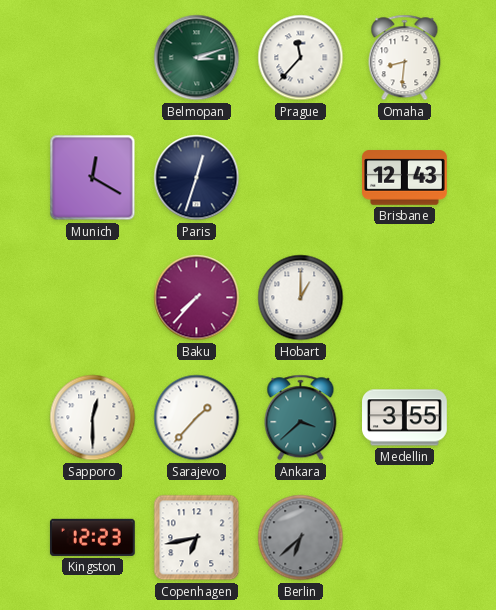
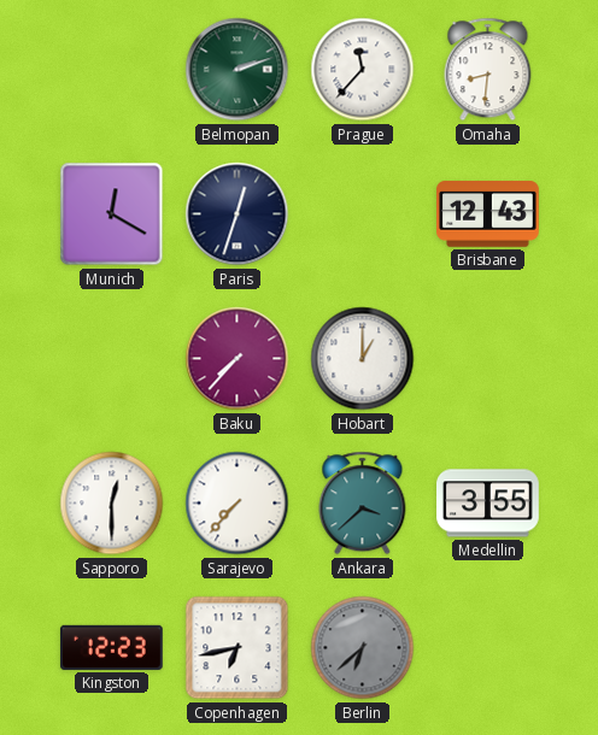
Belmopan: 3:12 -> 2:12 (238, 70)
Sarajevo: 1:37 -> 7:37 (238, 504)
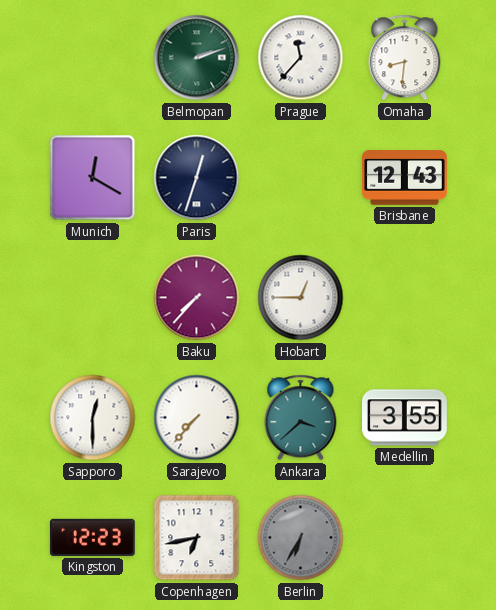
Hobart: 1:00 -> 12:45 (301, 298)
Berlin: 6:38 -> 6:35 (301, 538)
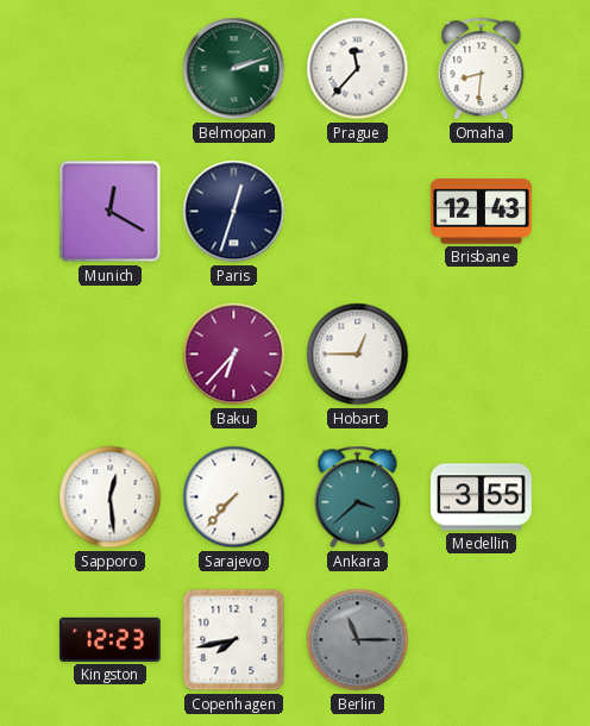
Baku: 7:37 -> 6:37 (234, 355)
Sapporo: 12:30 -> 12:29 (111, 497)
Copenhagen: 6:43 -> 7:43 (234, 640)
Berlin: 6:35 -> 11:15 (358, 640)
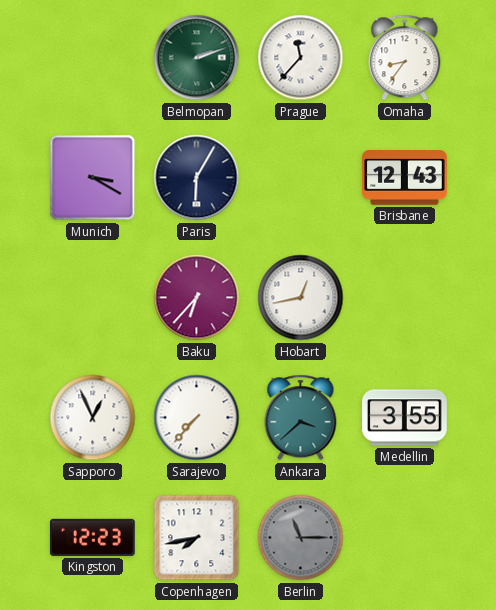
Omaha: 8:31 -> 8:36 (405, 58)
Munich: 12:20 -> 3:20 (93, 178)
Paris: 12:33 -> 6:05 (197, 178)
Hobart: 12:45 -> 12:43 (301, 298)
Sapporo: 12:29 -> 12:56 (93, 418)
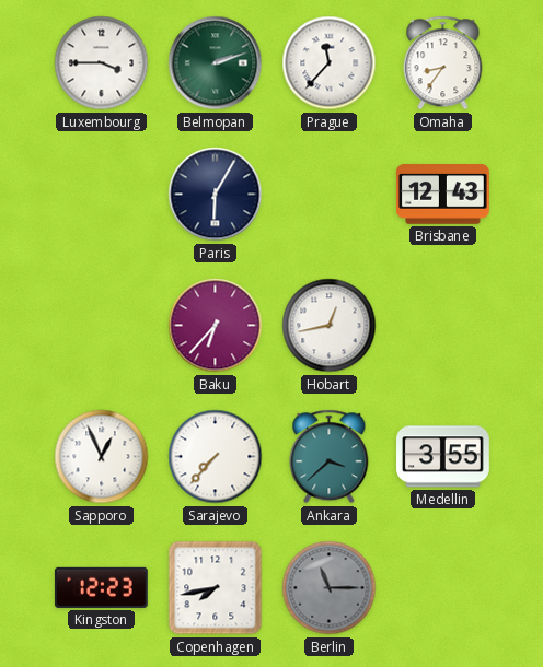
Luxembourg: none -> 3:45 (102, 63)
Munich: 3:20 -> none (93, 178)
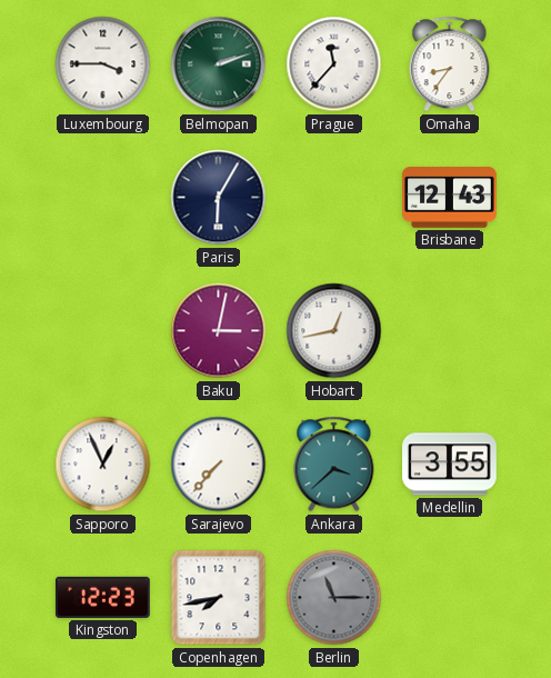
Baku: 6:37 -> 3:02 (219, 331)
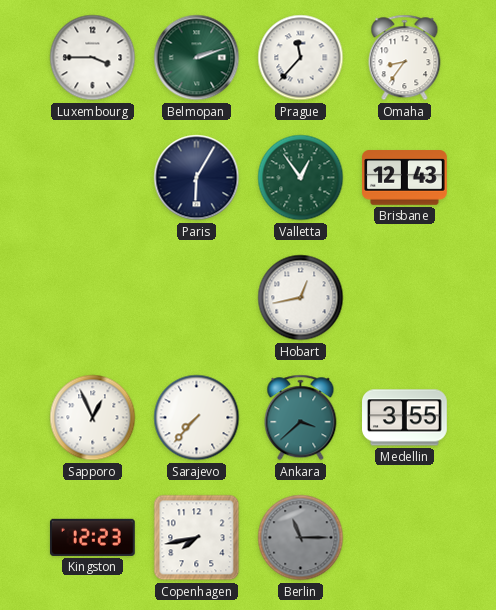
Valletta: none -> 12:54 (301, 178)
Baku: 3:02 -> none (219, 331)
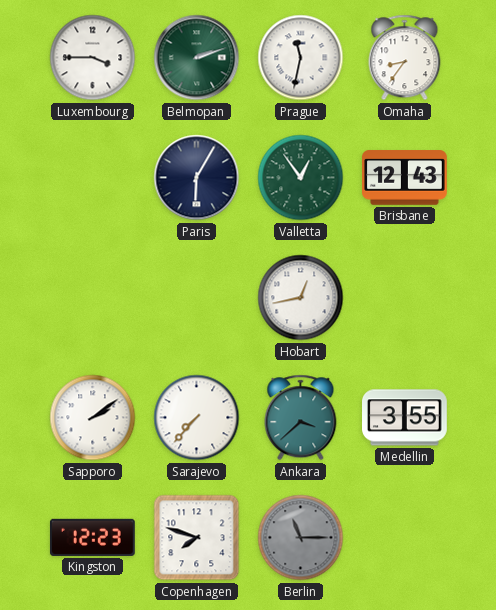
Prague: 11:37 -> 11:32 (301, 58)
Sapporo: 12:56 -> 2:09 (93, 418)
Copenhagen: 7:43 -> 7:48 (197, 538)
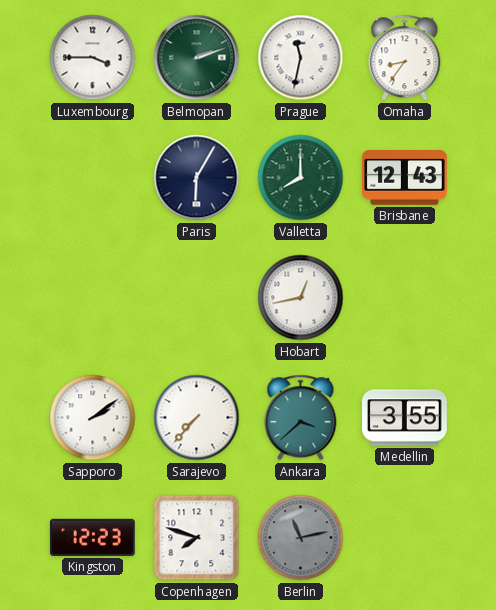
Valletta: 12:54 -> 8:00 (301, 178)
Berlin: 11:15 -> 11:13 (301, 538)
